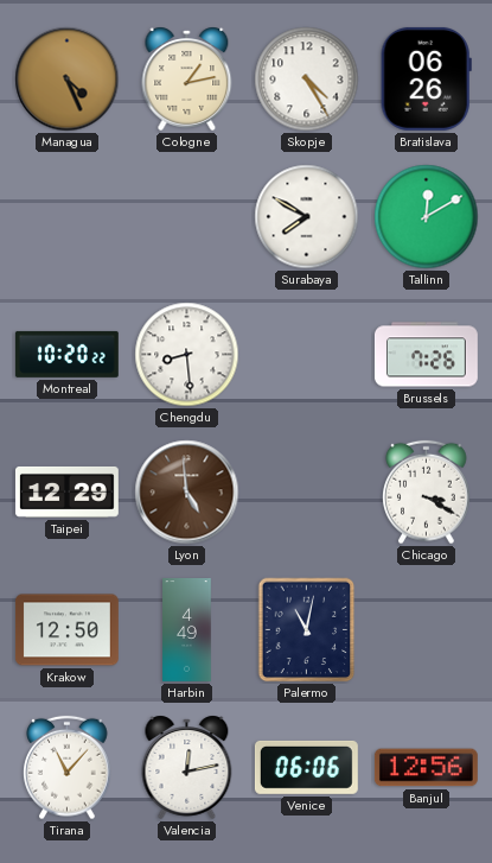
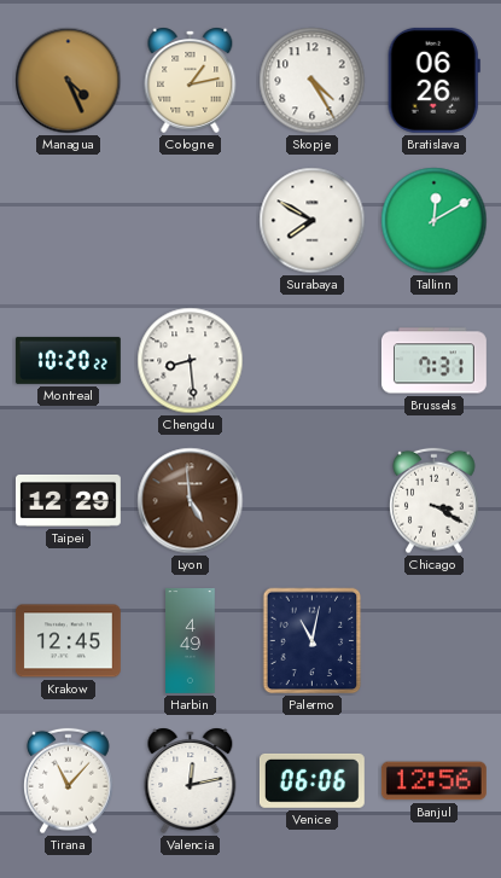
Brussels: 7:26 -> 7:31 (433, 361)
Krakow: 12:50 -> 12:45 (68, 641)
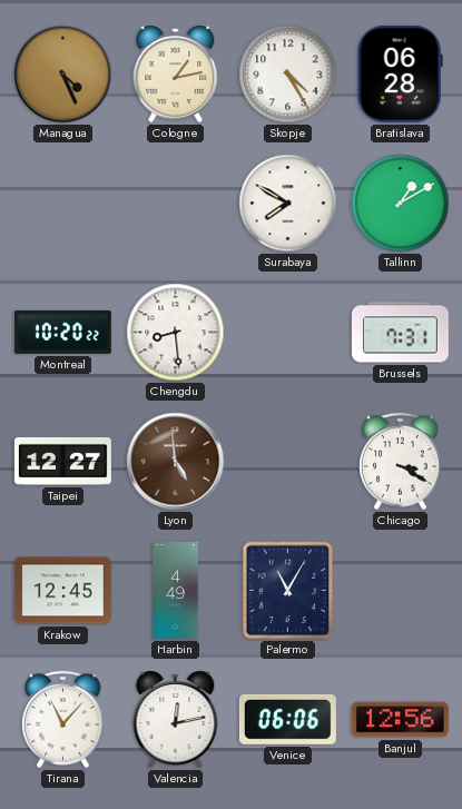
Bratislava: 06:26 -> 06:28 (400, 73)
Tallinn: 12:10 -> 1:10 (401, 204)
Taipei: 12:29 -> 12:27 (62, 461)
Palermo: 11:02 -> 11:05 (288, 591)
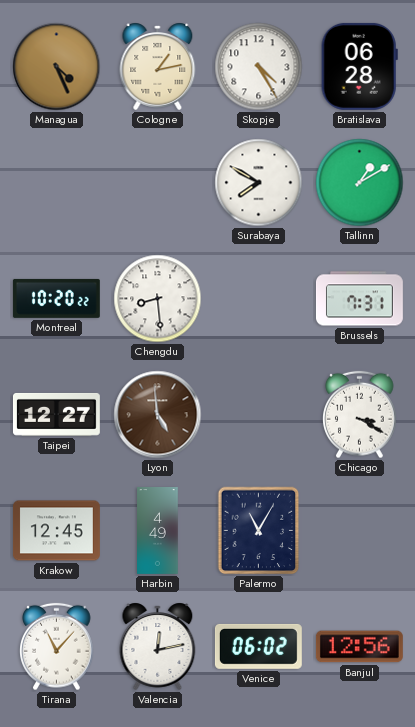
Venice: 06:06 -> 06:02 (258, 646)
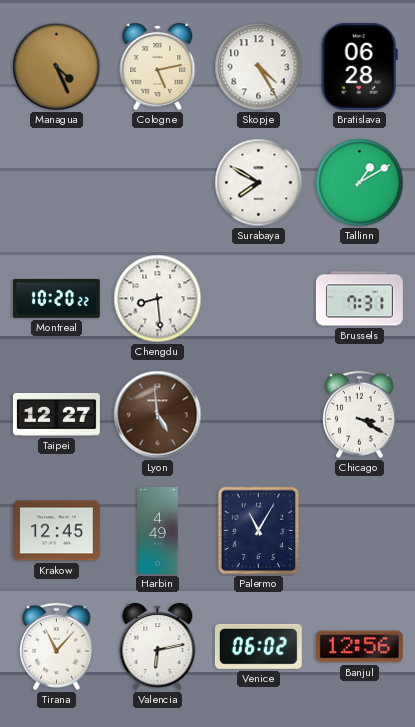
Cologne: 1:13 -> 5:13 (158, 66)
Valencia: 12:13 -> 6:13 (158, 646)
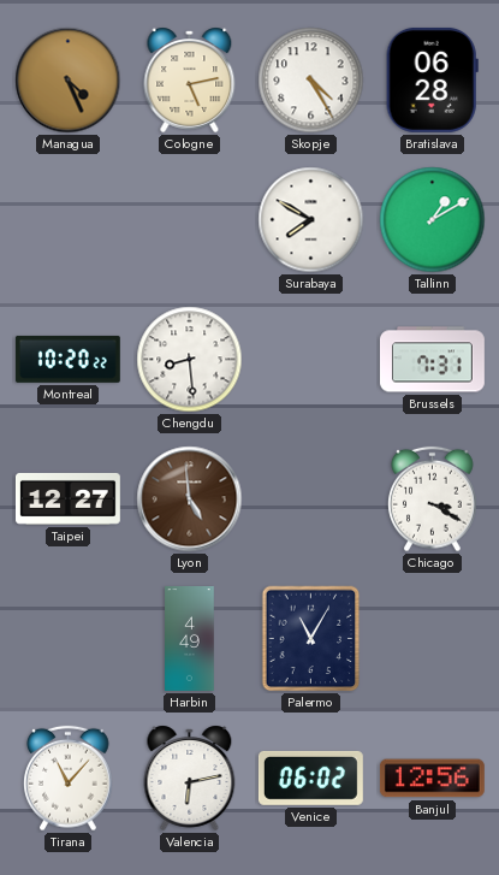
Krakow: 12:45 -> none (56, 531)
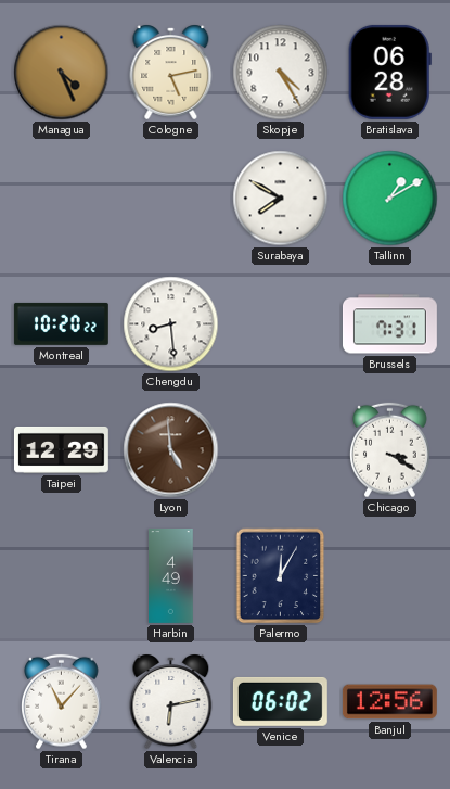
Taipei: 12:27 -> 12:29 (61, 449)
Palermo: 11:05 -> 12:05 (281, 576)
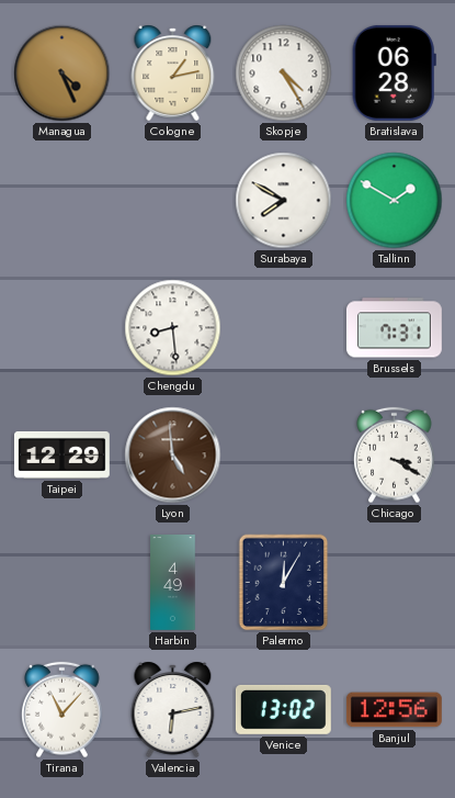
Cologne: 5:13 -> 1:13 (173, 72)
Tallinn: 1:10 -> 1:50 (395, 201)
Montreal: 10:20 -> none (61, 323)
Venice: 06:02 -> 13:02 (283, 709)
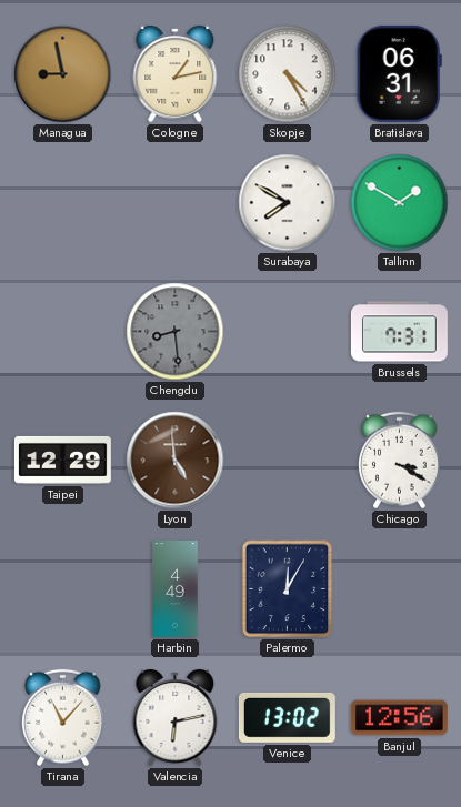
Managua: 4:26 -> 8:58 (63, 74)
Bratislava: 06:28 -> 06:31 (399, 73)
Chengdu dial: white -> grey (176, 332)
